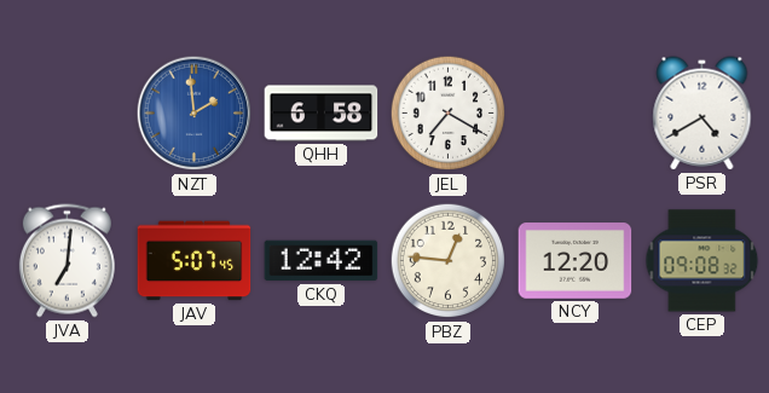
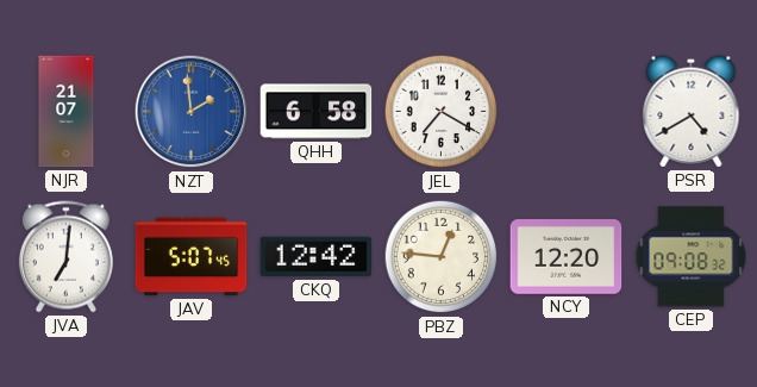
NJR: none -> 21:07 (67, 112)
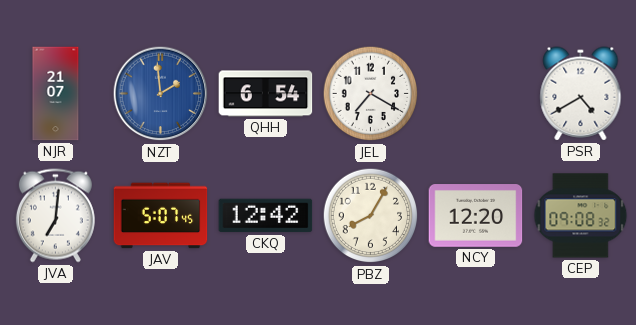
QHH: 6:58 -> 6:54 (266, 94)
PBZ: 12:46 -> 8:05 (371, 216)
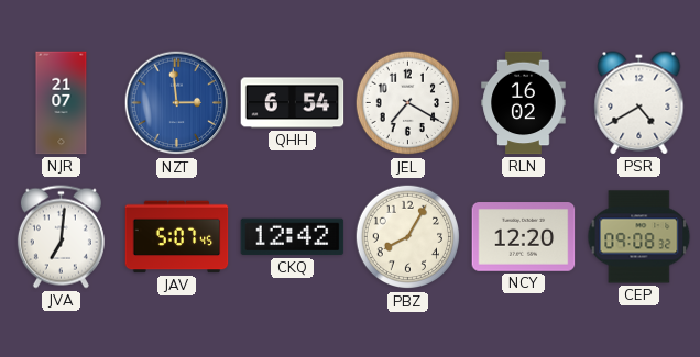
NZT: 1:59 -> 2:59 (177, 103)
RLN: none -> 16:02 (524, 103)
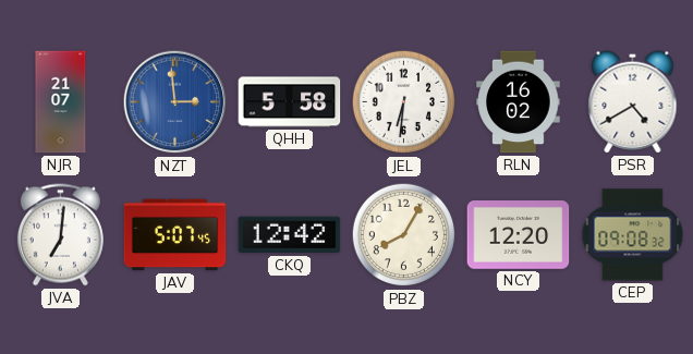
QHH: 6:54 -> 5:58 (290, 102)
JEL: 7:20 -> 6:31 (404, 102)
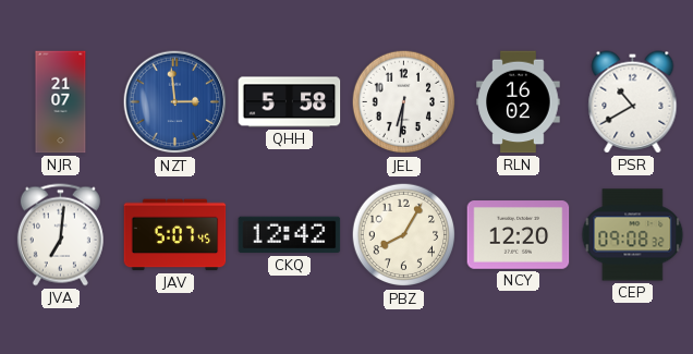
PSR: 4:40 -> 10:40 (633, 102)
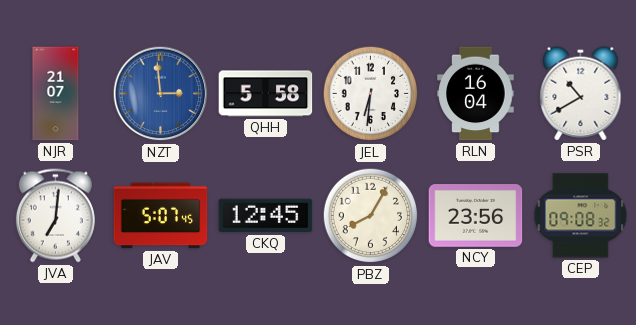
RLN: 16:02 -> 16:04 (476, 94)
CKQ: 12:42 -> 12:45 (266, 216)
NCY: 12:20 -> 23:56 (476, 216)
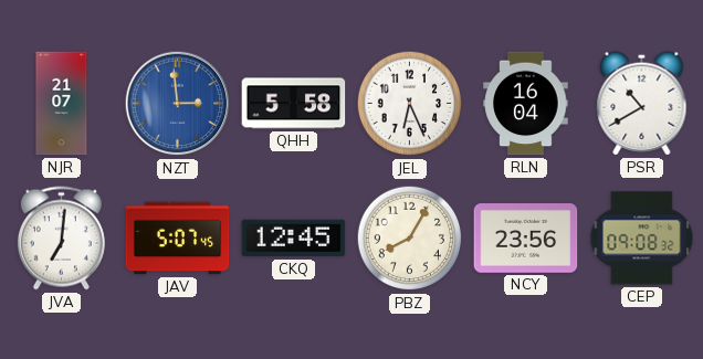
JEL: 6:31 -> 6:26 (410, 104)
